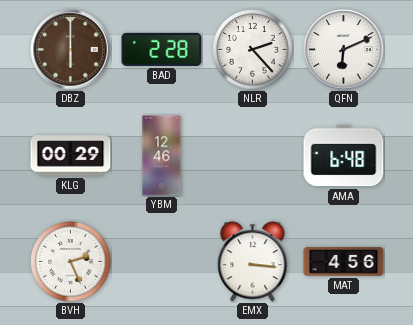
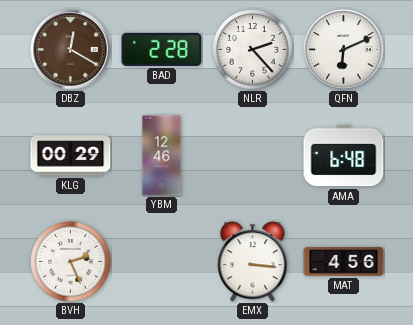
DBZ: 6:00 -> 12:20 (71, 50)
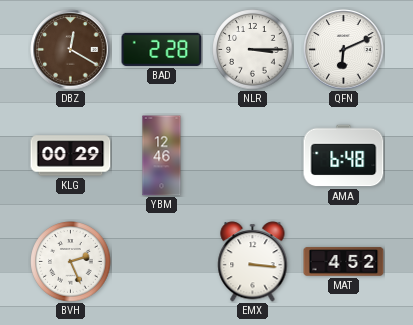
NLR: 2:23 -> 3:15 (253, 50)
MAT: 4:56 -> 4:52 (344, 262)
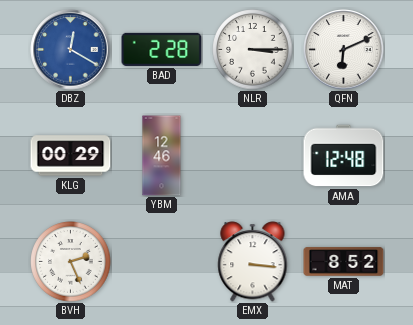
DBZ dial: brown -> blue (71, 50)
AMA: 6:48 -> 12:48 (344, 156)
MAT: 4:52 -> 8:52 (344, 262)
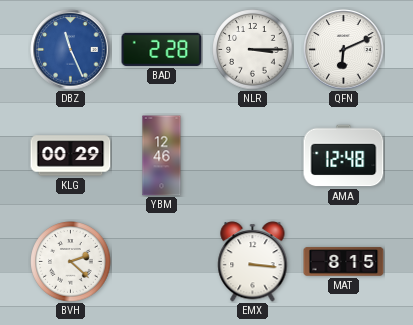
DBZ: 12:20 -> 11:26 (71, 50)
BVH: 2:26 -> 2:22 (71, 262)
MAT: 8:52 -> 8:15 (344, 262)
